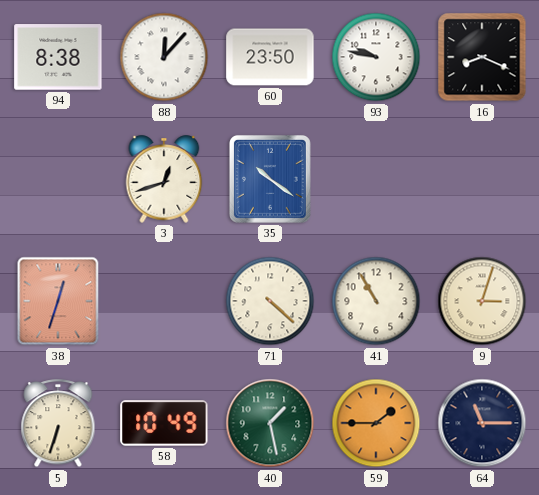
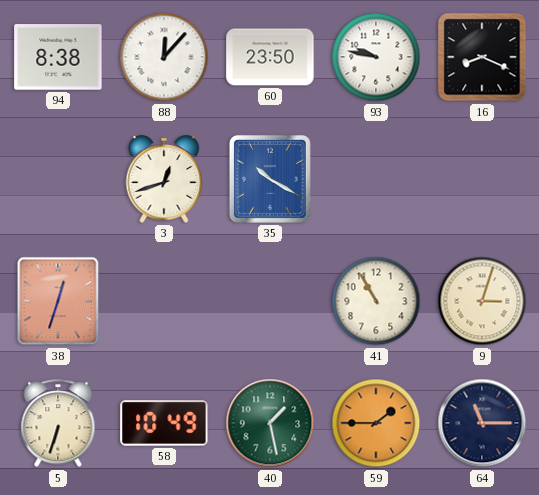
35: 10:21 -> 10:20 (270, 179)
71: 4:22 -> none (270, 301)
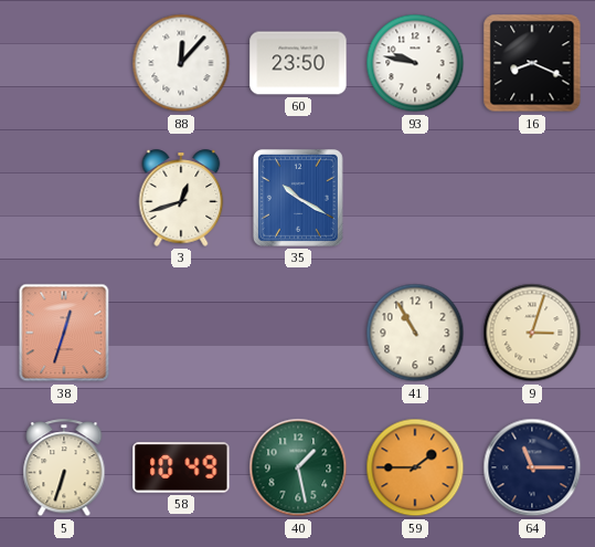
94: 8:38 -> none (58, 57)
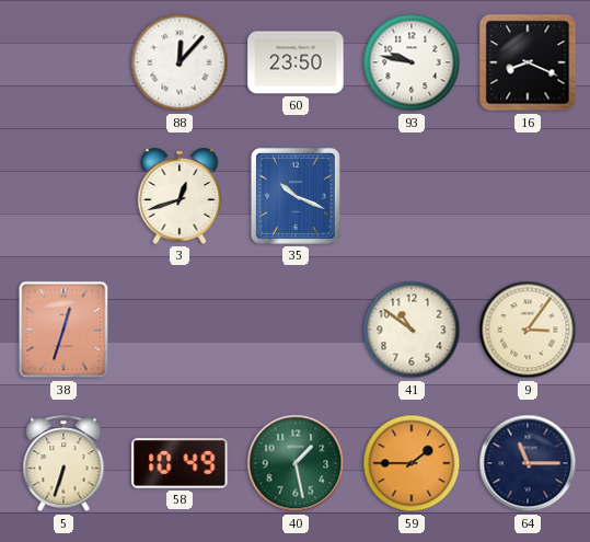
35: 10:20 -> 10:19 (296, 196)
41: 10:55 -> 10:51 (412, 330)
9: 3:03 -> 3:06 (528, 330)
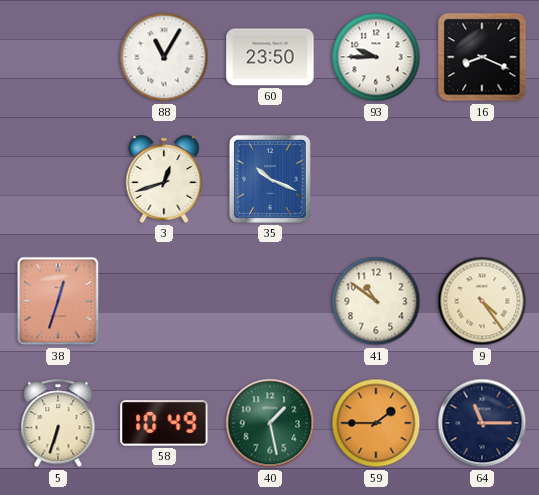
88: 12:07 -> 11:05 (164, 57)
93: 9:47 -> 9:45 (376, 57)
9: 3:06 -> 4:24 (482, 301)
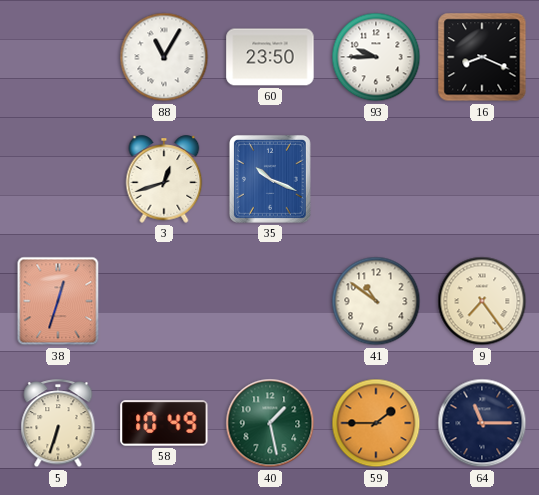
9: 4:24 -> 7:24 (482, 301)
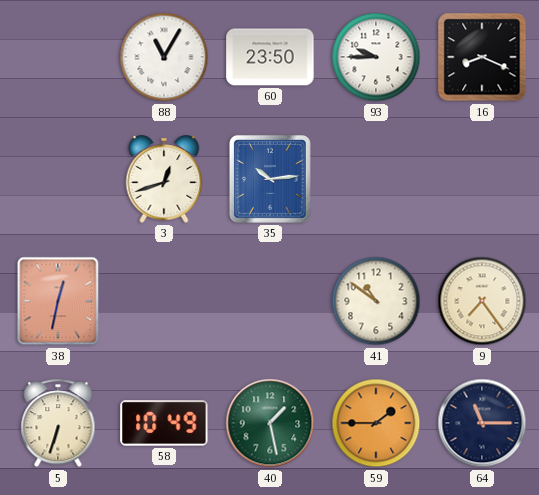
35: 10:19 -> 10:14 (270, 179)
38: 12:33 -> 12:32 (58, 301)
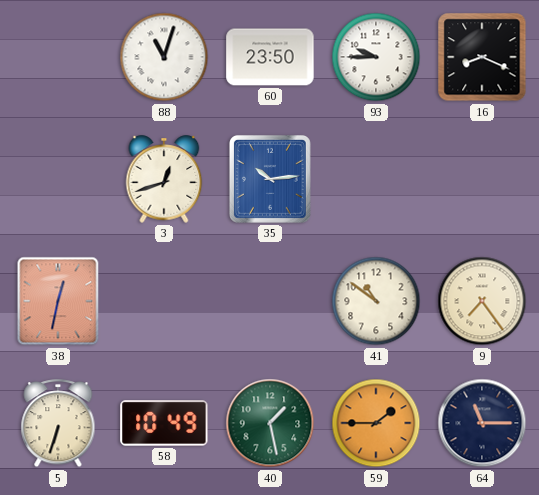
88: 11:05 -> 11:03 (164, 57)
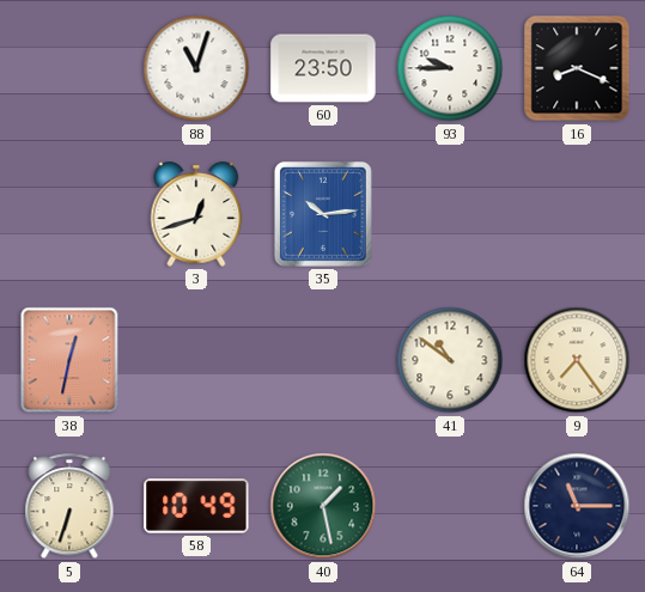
59: 1:45 -> none (376, 423)
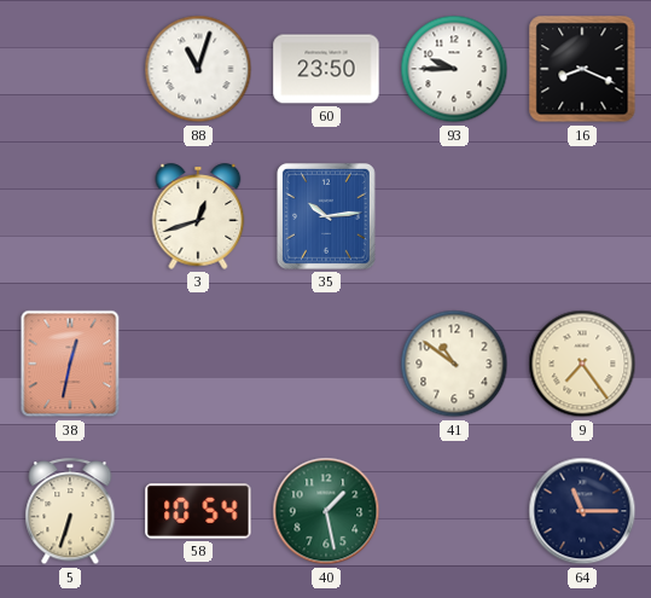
58: 10:49 -> 10:54 (198, 511)
